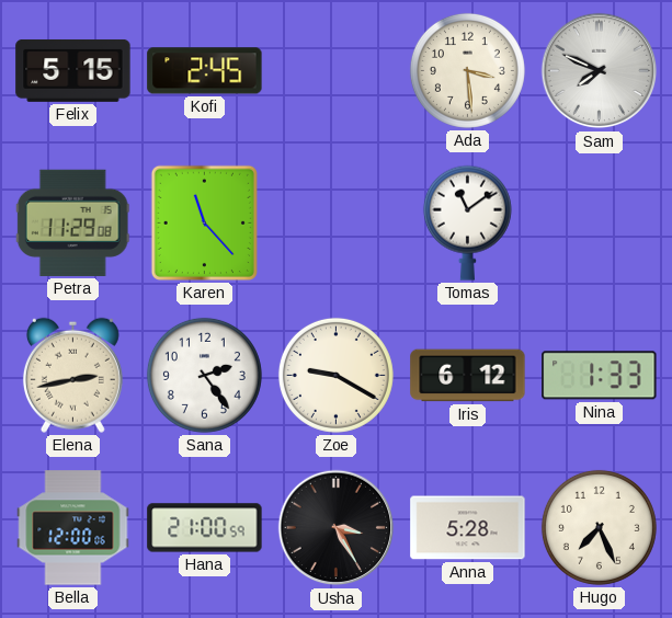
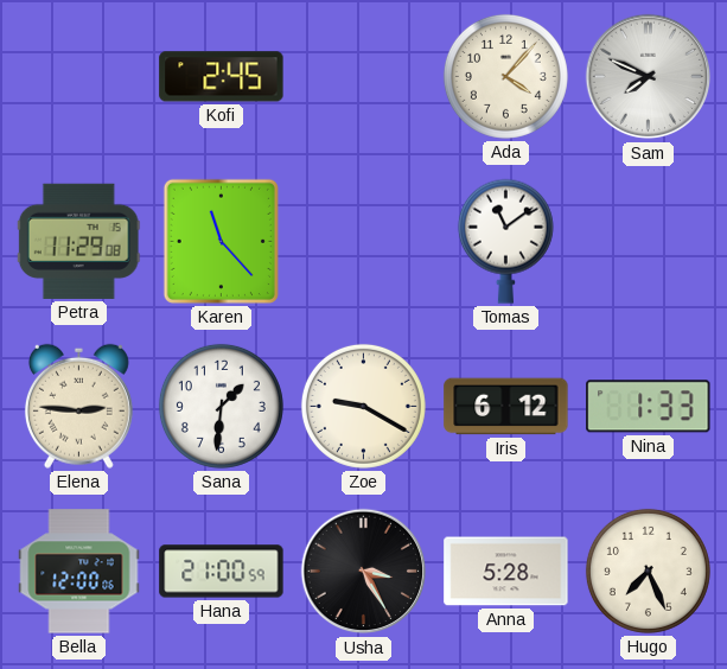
Felix: 5:15 -> none (73, 70)
Ada: 3:29 -> 4:07 (505, 76)
Elena: 2:43 -> 2:46 (78, 406)
Sana: 2:24 -> 1:31 (221, 406)
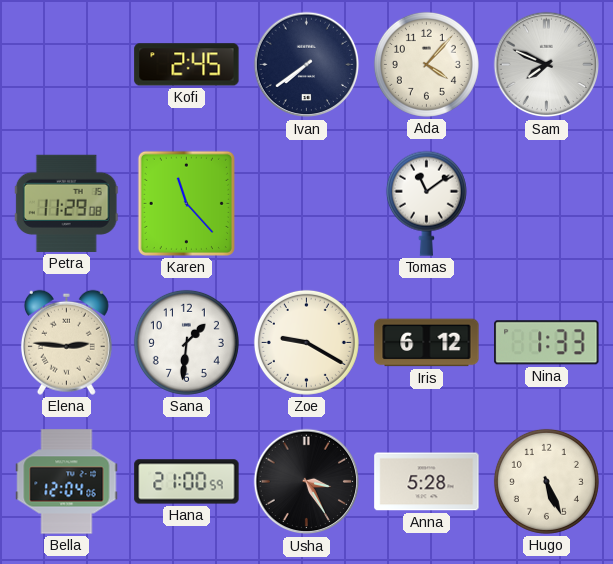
Ivan: none -> 7:39 (307, 65)
Bella: 12:00 -> 12:04 (67, 482)
Hugo: 7:26 -> 5:26 (546, 481)
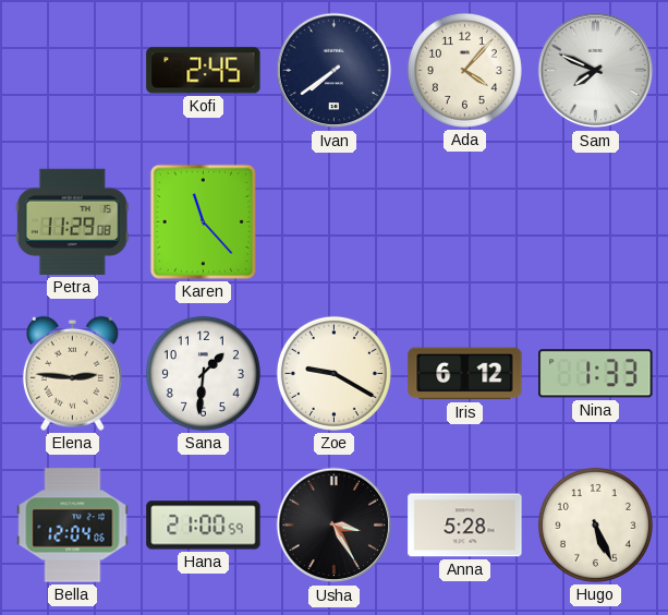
Tomas: 11:09 -> none (426, 203)
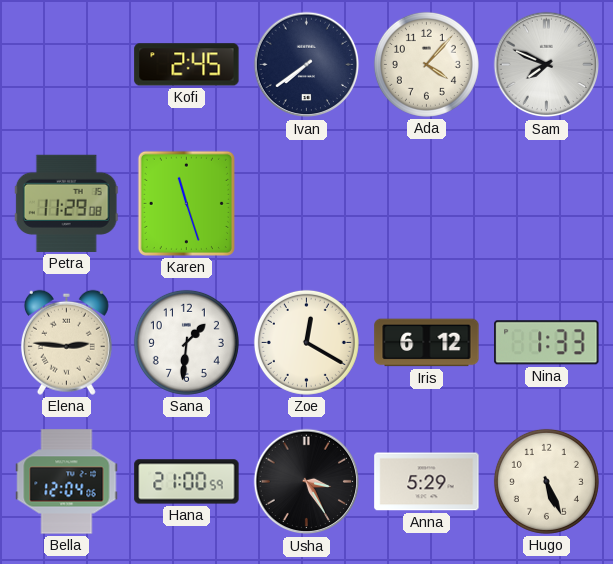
Karen: 11:23 -> 11:27 (186, 203)
Zoe: 9:20 -> 12:20 (306, 342)
Anna: 5:28 -> 5:29 (427, 482)
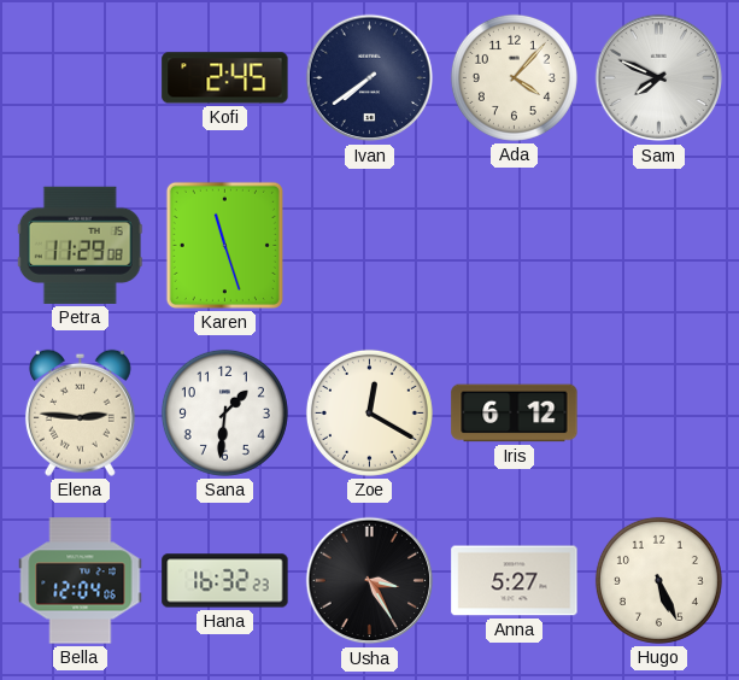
Nina: 1:33 -> none (547, 343)
Hana: 21:00 -> 16:32 (225, 581)
Anna: 5:29 -> 5:27 (515, 581)
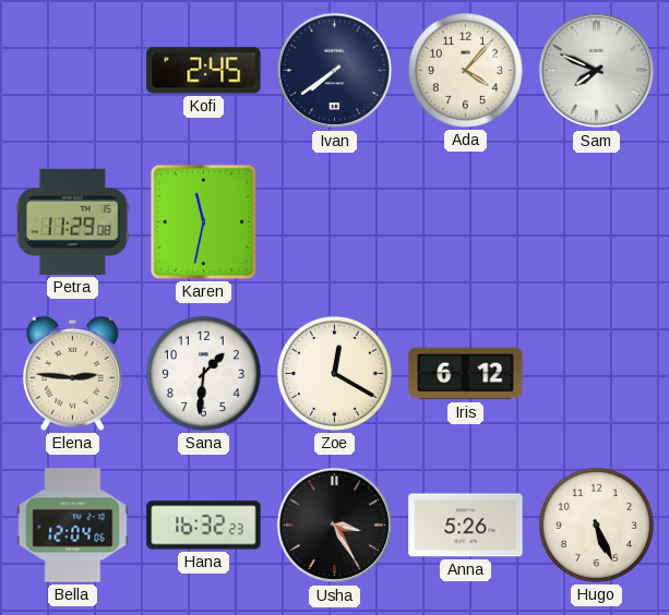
Karen: 11:27 -> 11:32 (203, 221)
Anna: 5:27 -> 5:26 (466, 526)
